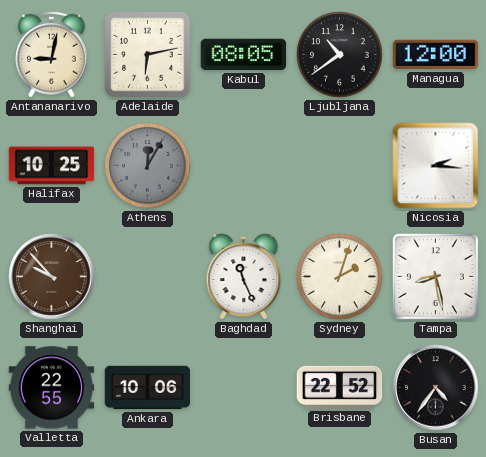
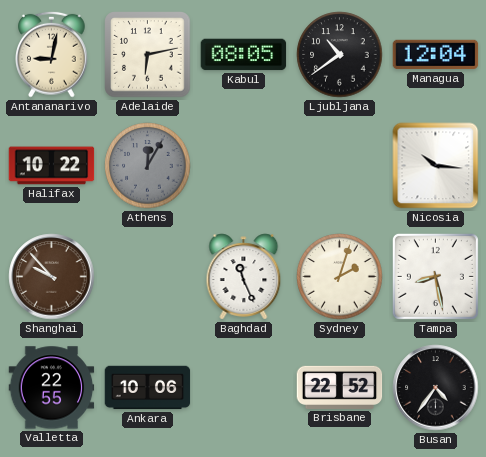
Managua: 12:00 -> 12:04 (436, 55)
Halifax: 10:25 -> 10:22 (52, 166)
Nicosia: 2:16 -> 10:16 (436, 166)
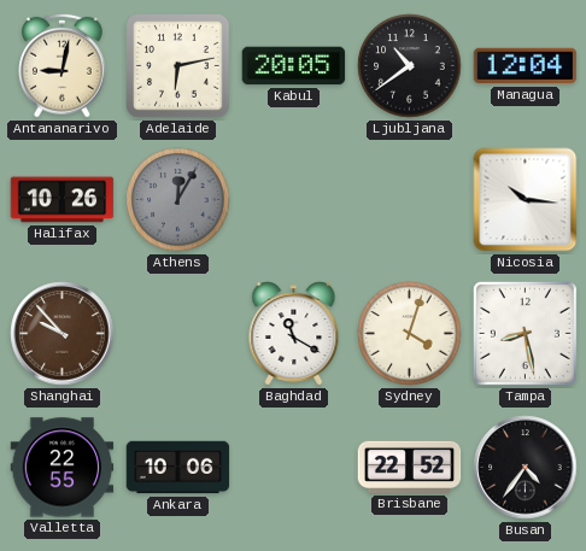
Kabul: 08:05 -> 20:05 (294, 66)
Halifax: 10:22 -> 10:26 (63, 200)
Baghdad: 11:26 -> 11:20 (294, 334)
Sydney: 2:03 -> 4:03 (410, 334)
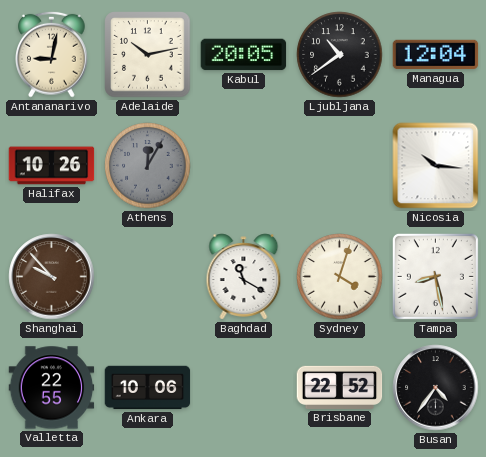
Adelaide: 6:13 -> 10:13 (148, 55)
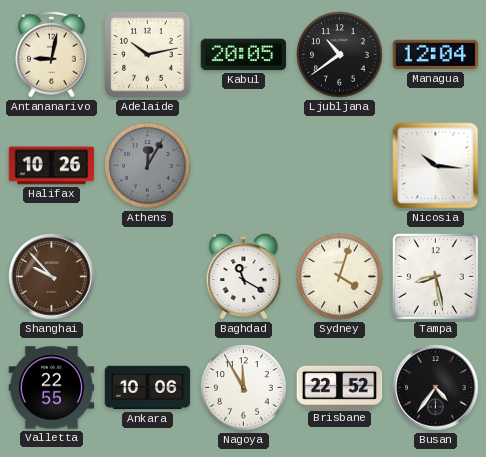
Nagoya: none -> 11:55 (244, 388)
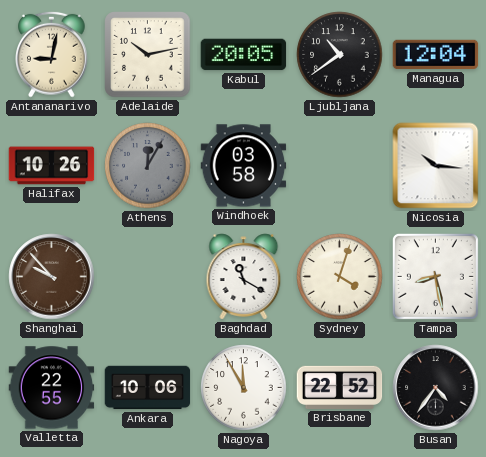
Windhoek: none -> 03:58 (244, 166)
